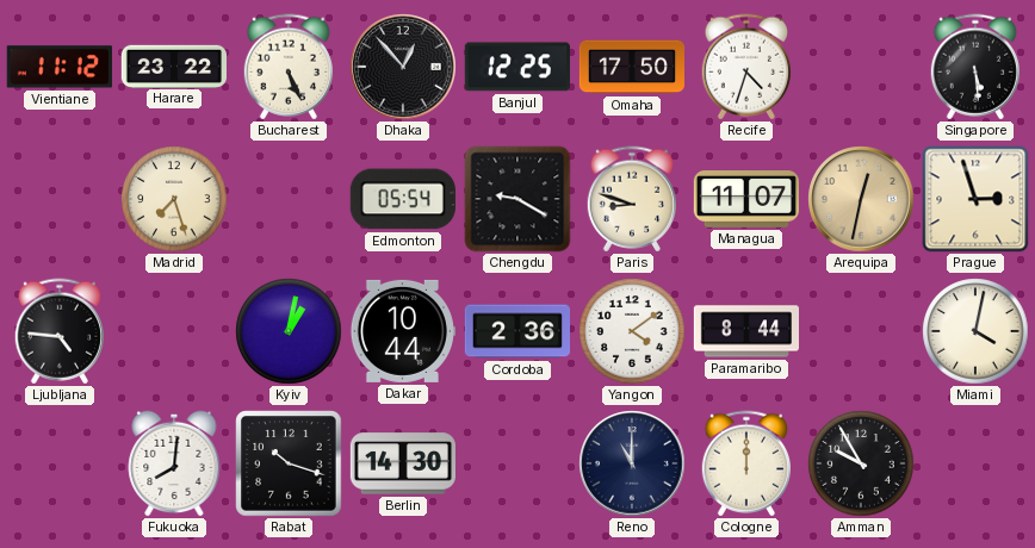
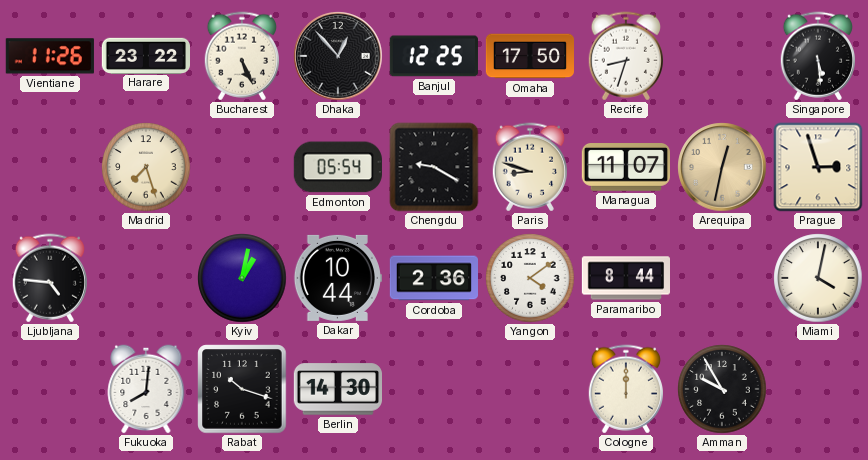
Vientiane: 11:12 -> 11:26 (50, 56)
Recife: 4:33 -> 8:33 (625, 56)
Reno: 11:00 -> none (632, 463)
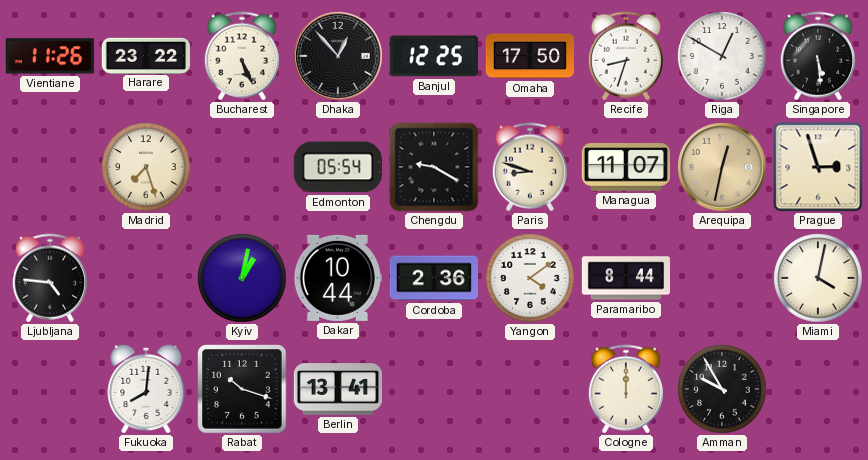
Riga: none -> 12:50 (722, 56)
Berlin: 14:30 -> 13:41 (337, 389)
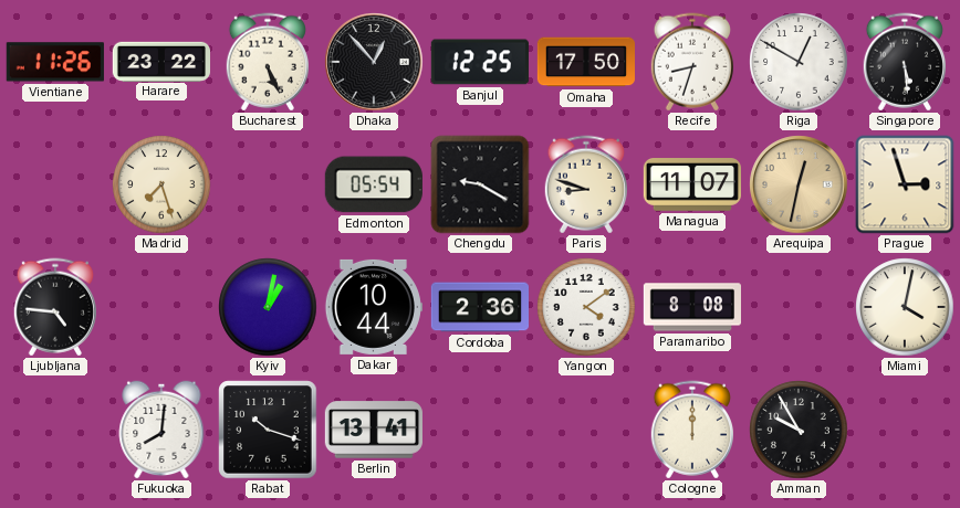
Paramaribo: 8:44 -> 8:08 (691, 307)
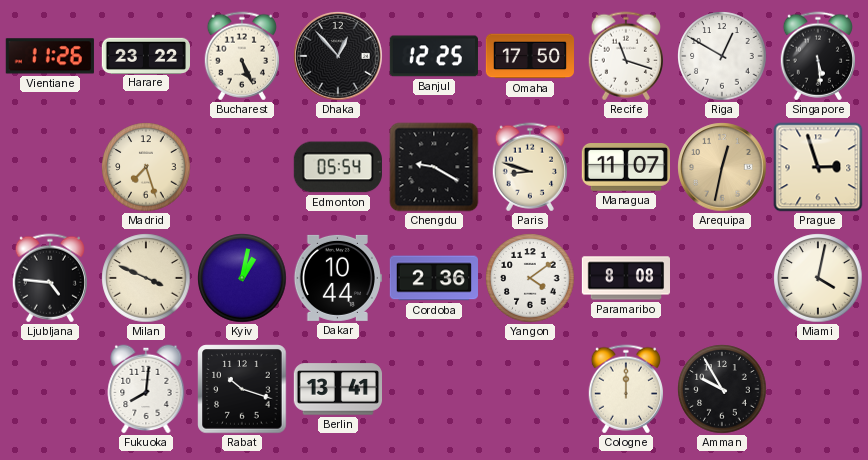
Recife: 8:33 -> 11:18 (625, 56)
Milan: none -> 3:49 (146, 278)
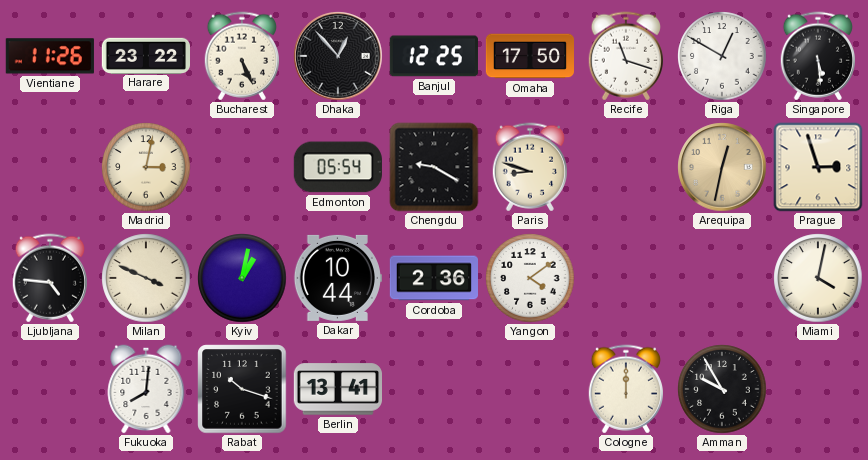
Madrid: 7:27 -> 3:02 (146, 167)
Managua: 11:07 -> none (625, 168)
Paramaribo: 8:08 -> none (625, 278)
